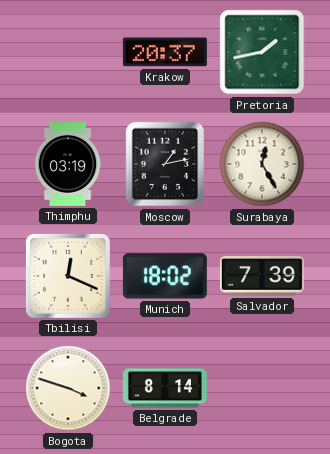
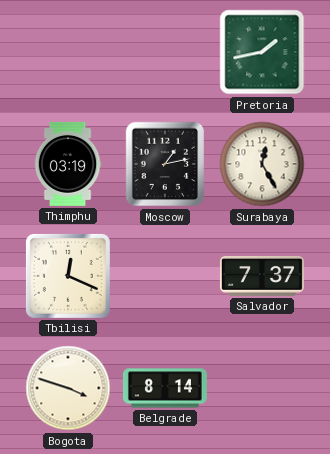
Krakow: 20:37 -> none (165, 52)
Munich: 18:02 -> none (165, 276)
Salvador: 7:39 -> 7:37 (262, 276)
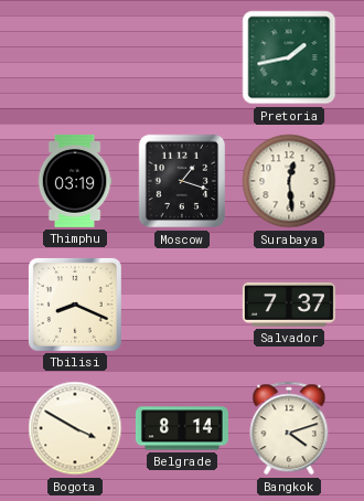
Moscow: 1:13 -> 1:18 (182, 181)
Surabaya: 12:25 -> 12:29 (289, 181)
Tbilisi: 12:19 -> 8:19 (75, 305)
Bogota: 3:48 -> 3:50 (75, 428)
Bangkok: none -> 4:12 (289, 428)
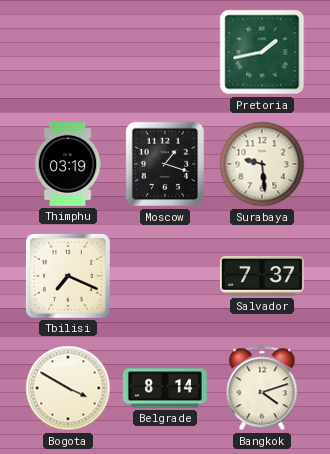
Surabaya: 12:29 -> 9:29 (262, 164)
Tbilisi: 8:19 -> 7:19 (68, 276)
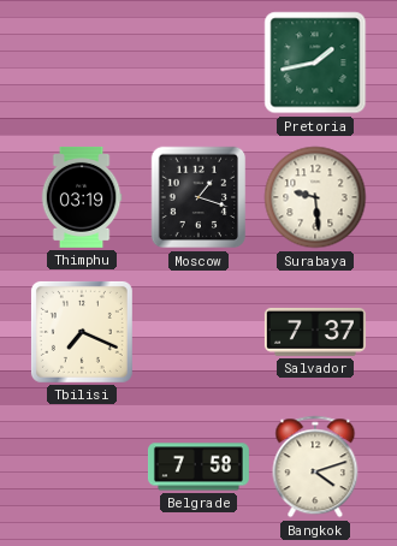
Bogota: 3:50 -> none (68, 388)
Belgrade: 8:14 -> 7:58 (198, 467)
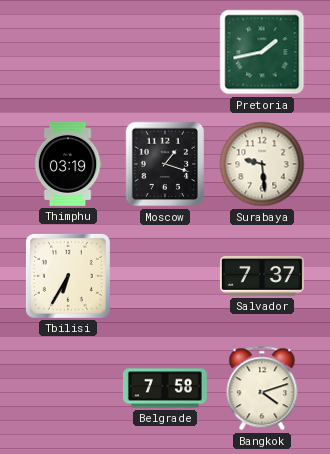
Tbilisi: 7:19 -> 6:35 (68, 276)
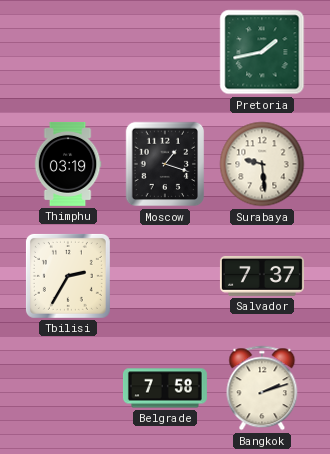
Tbilisi: 6:35 -> 2:35 (68, 276)
Bangkok: 4:12 -> 2:12 (262, 388)
